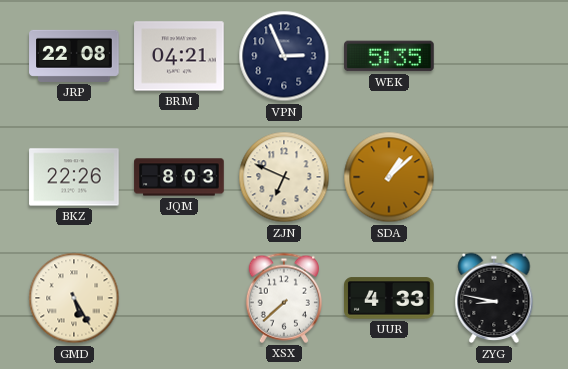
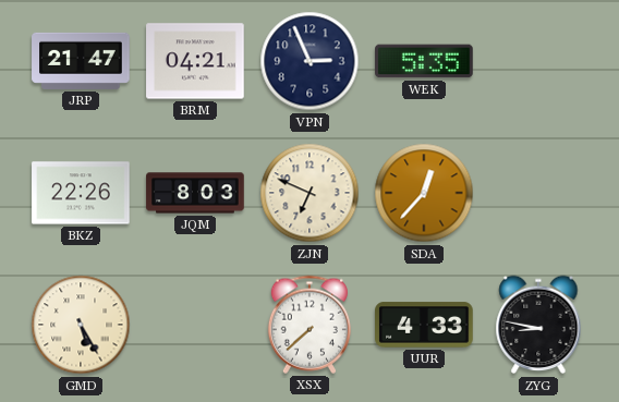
JRP: 22:08 -> 21:47 (81, 61)
SDA: 1:08 -> 12:37 (424, 193)
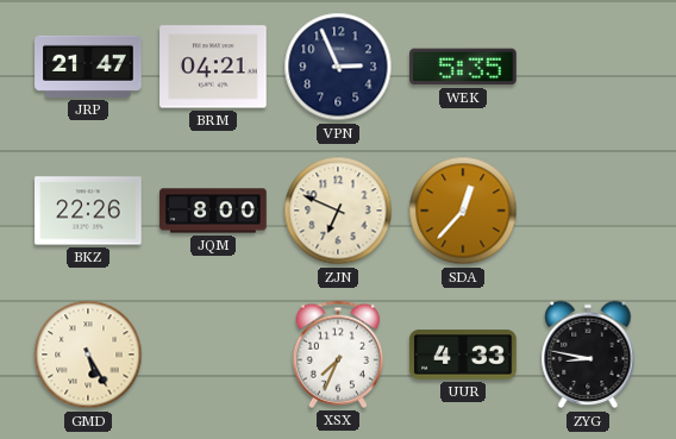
JQM: 8:03 -> 8:00 (213, 211)
XSX: 7:38 -> 7:34 (338, 355)
